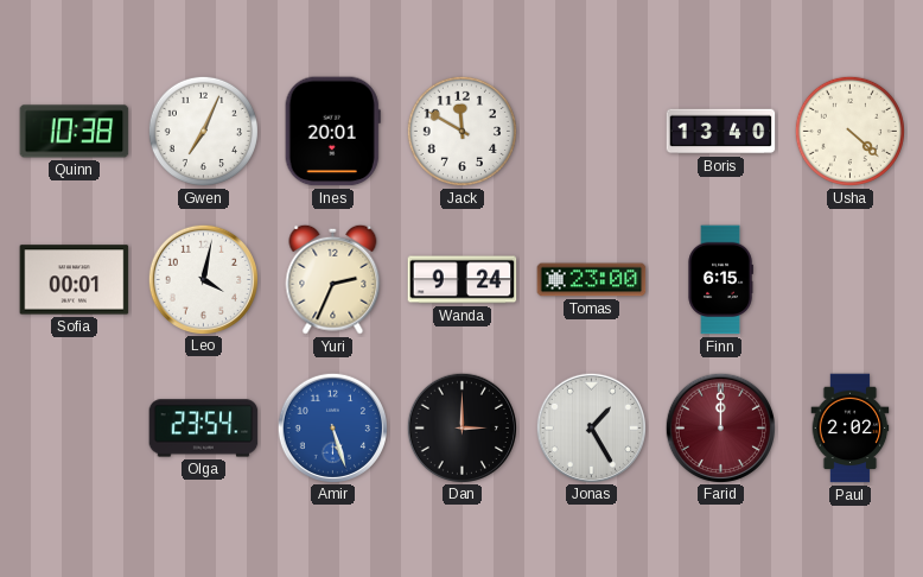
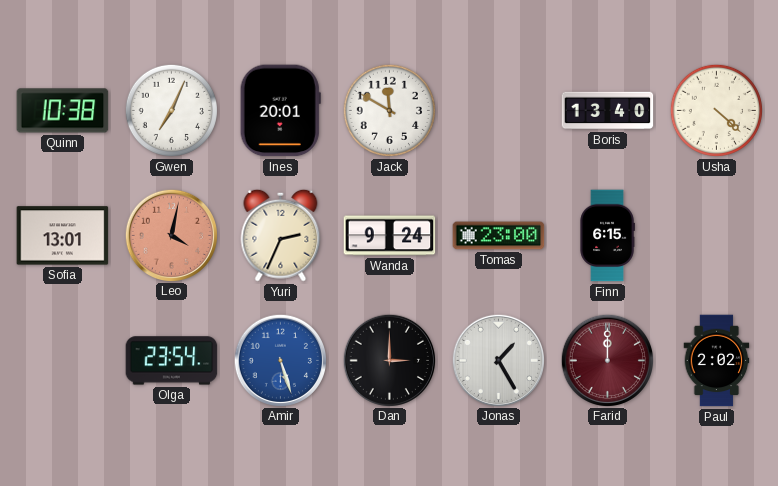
Sofia: 00:01 -> 13:01 (63, 236)
Leo dial: white -> salmon (171, 235)
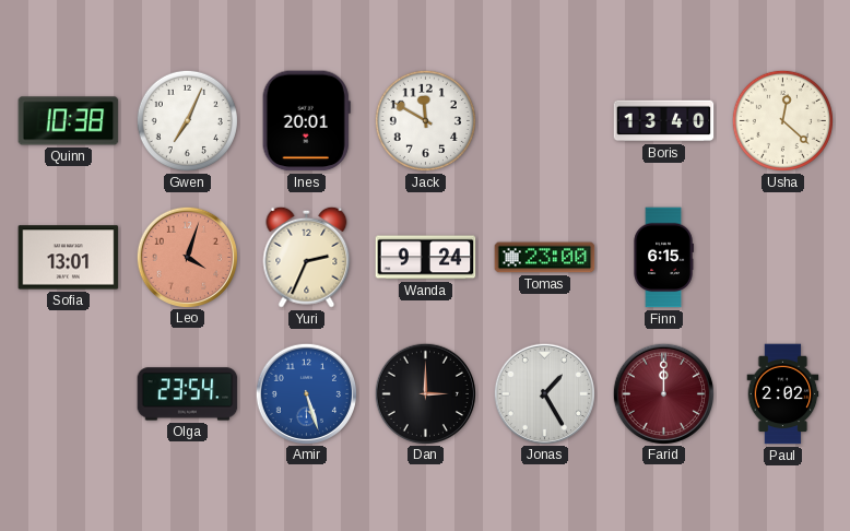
Usha: 4:22 -> 12:22 (782, 120)
Leo: 4:02 -> 4:03 (187, 257)
